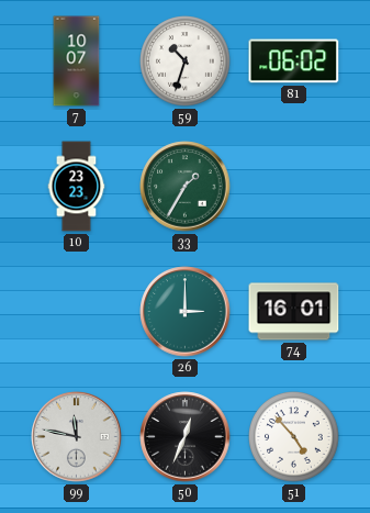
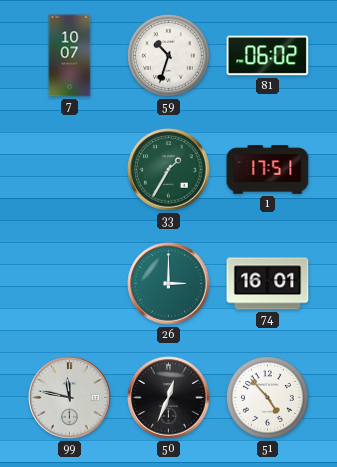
10: 23:23 -> none (77, 187)
1: none -> 17:51 (268, 170)
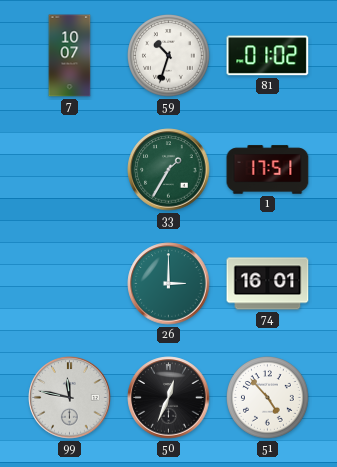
81: 06:02 -> 01:02 (268, 56)
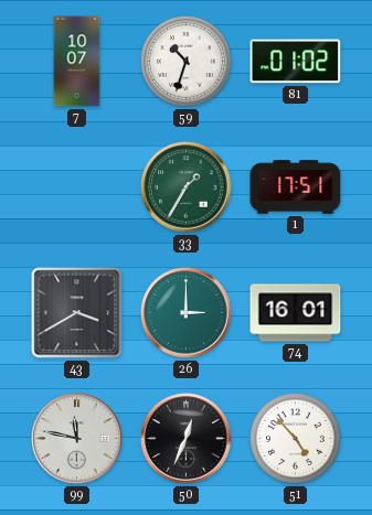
43: none -> 3:40 (77, 313)
